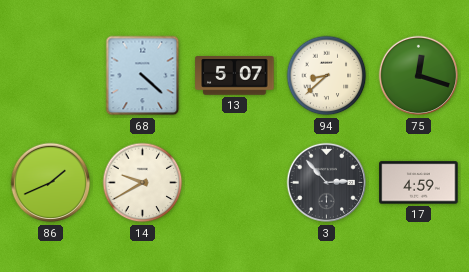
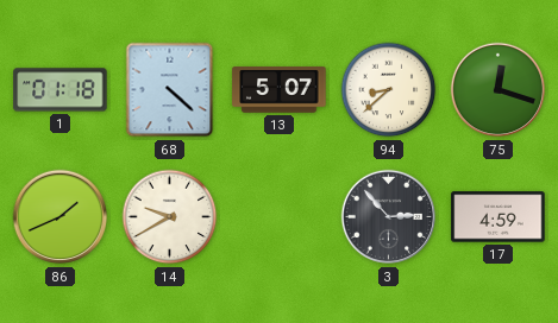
1: none -> 01:18 (61, 90)
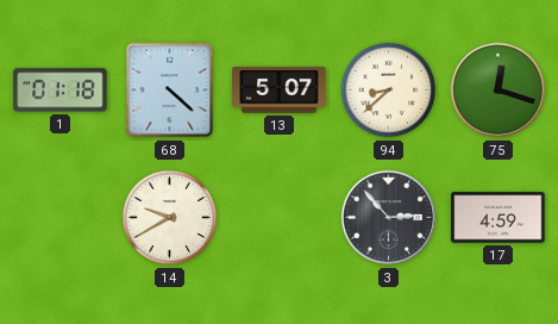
86: 1:41 -> none (61, 217)
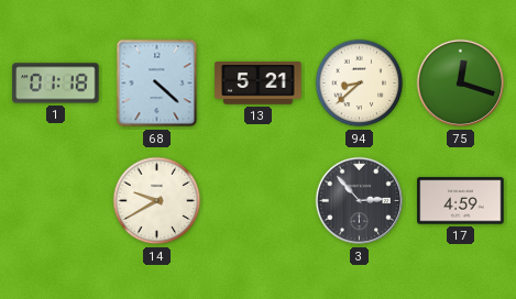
13: 5:07 -> 5:21 (259, 84)
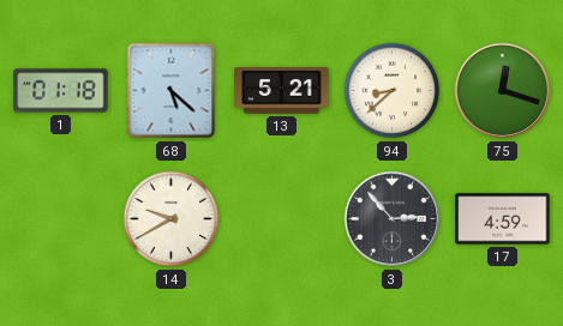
68: 4:22 -> 5:22 (172, 91)
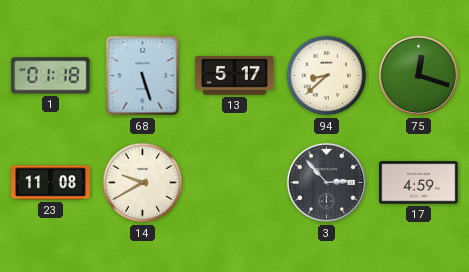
68: 5:22 -> 5:27 (143, 76)
13: 5:21 -> 5:17 (235, 76)
23: none -> 11:08 (51, 183)
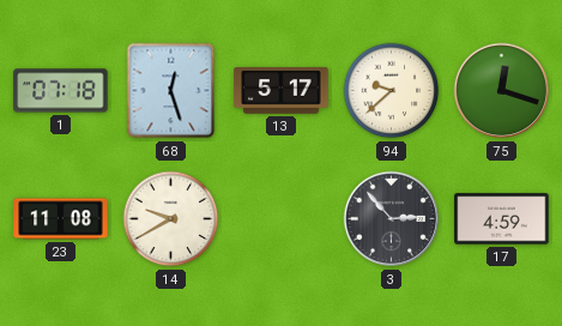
1: 01:18 -> 07:18 (61, 91)
68: 5:27 -> 12:27 (171, 91)
94: 8:38 -> 9:38 (392, 91)
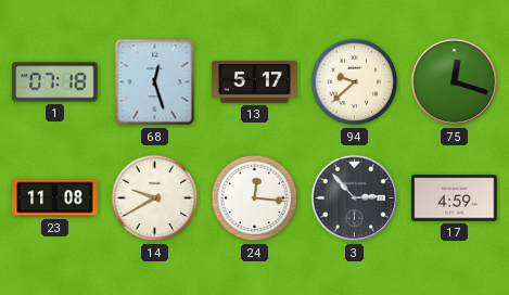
24: none -> 12:16 (255, 198)
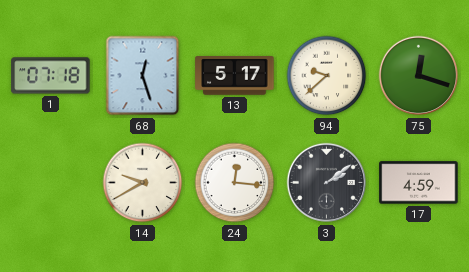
23: 11:08 -> none (55, 198)
3: 2:53 -> 2:09 (327, 183)
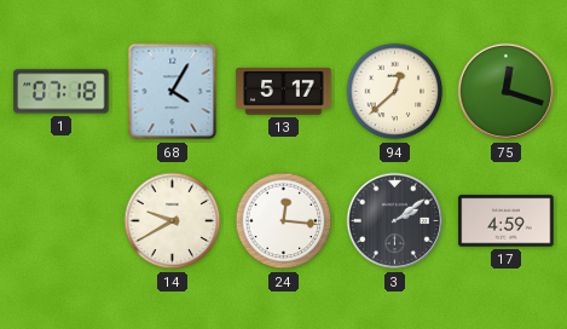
68: 12:27 -> 4:05 (173, 92)
94: 9:38 -> 12:38 (395, 92)
